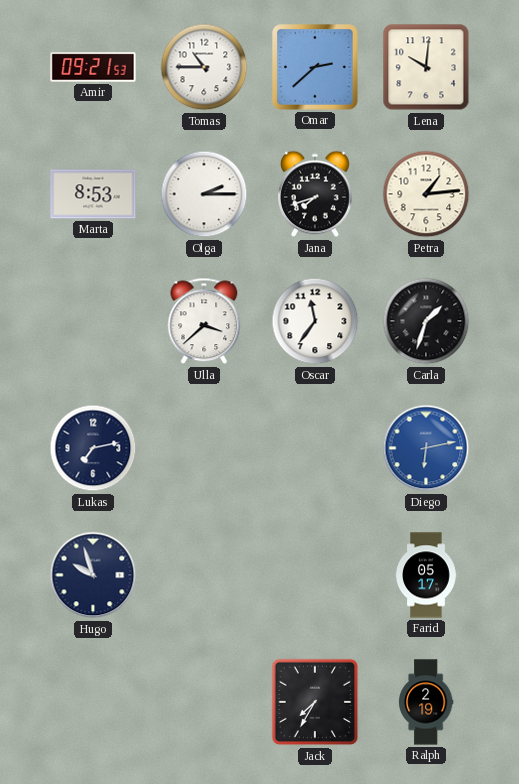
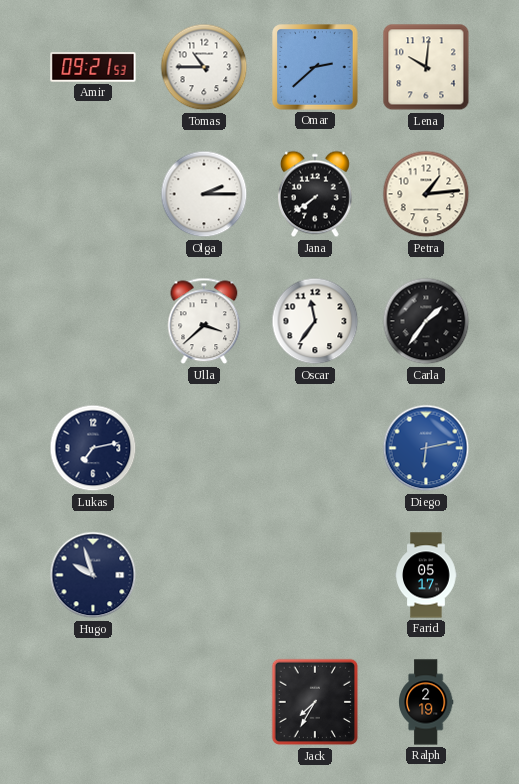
Marta: 8:53 -> none (93, 194)
Jana: 7:42 -> 7:39 (316, 194)
Carla: 1:33 -> 1:36 (426, 321)
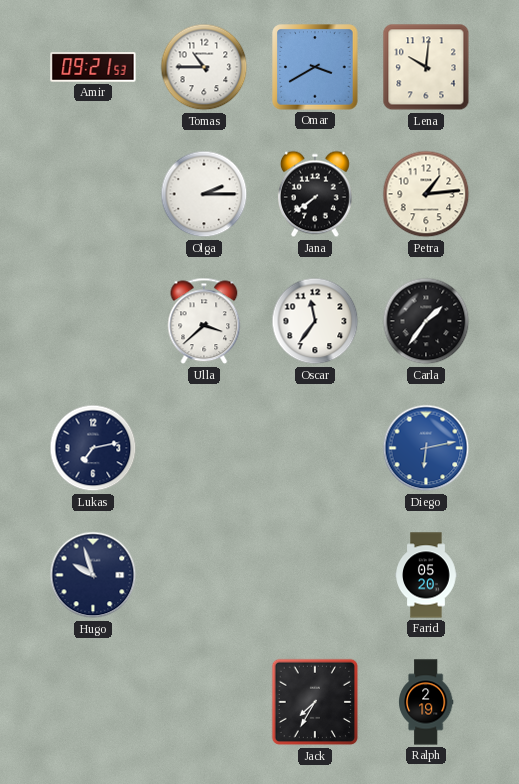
Omar: 2:38 -> 3:40 (315, 67)
Farid: 05:17 -> 05:20 (426, 575)
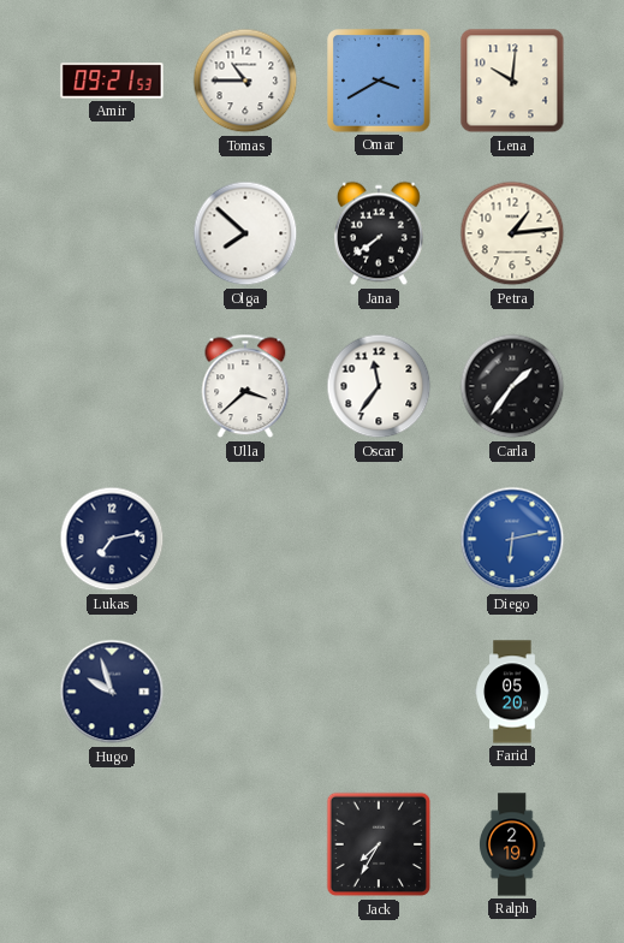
Olga: 2:15 -> 7:52 (245, 233)
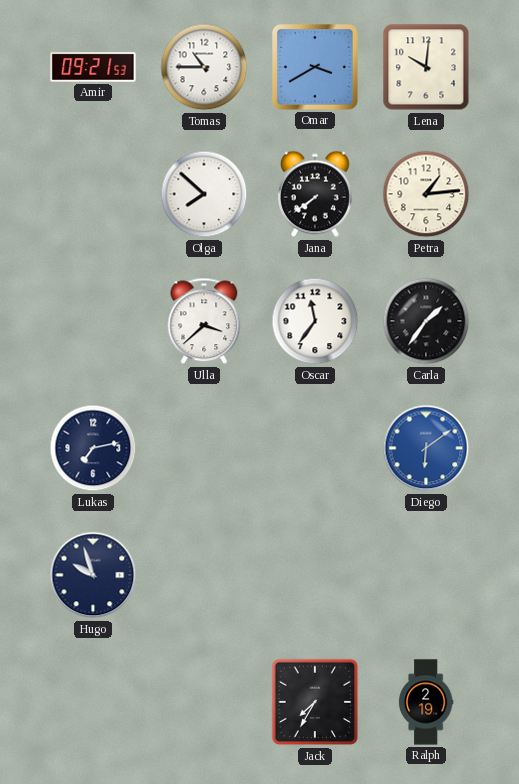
Diego: 6:13 -> 6:09 (426, 448)
Farid: 05:20 -> none (512, 692)
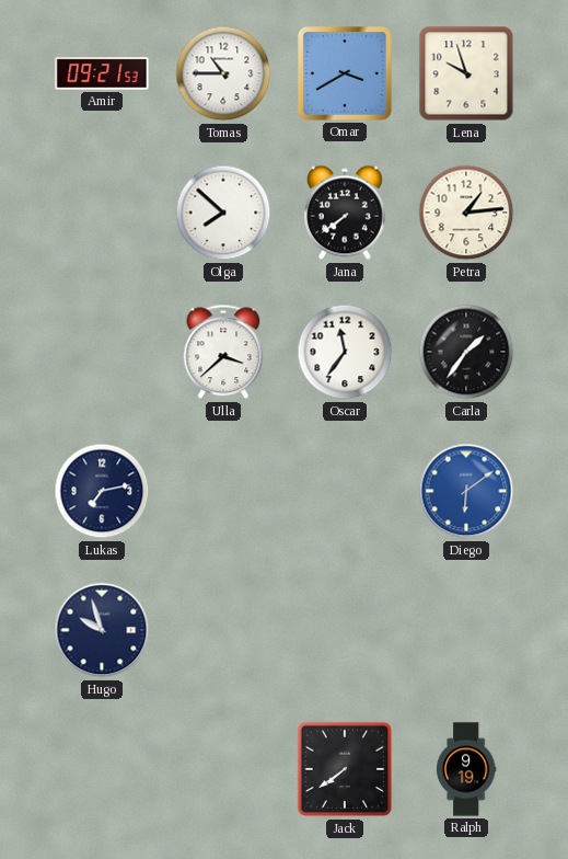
Lena: 10:01 -> 9:57 (466, 73)
Jack: 7:35 -> 7:39 (345, 769)
Ralph: 2:19 -> 9:19 (467, 769)
